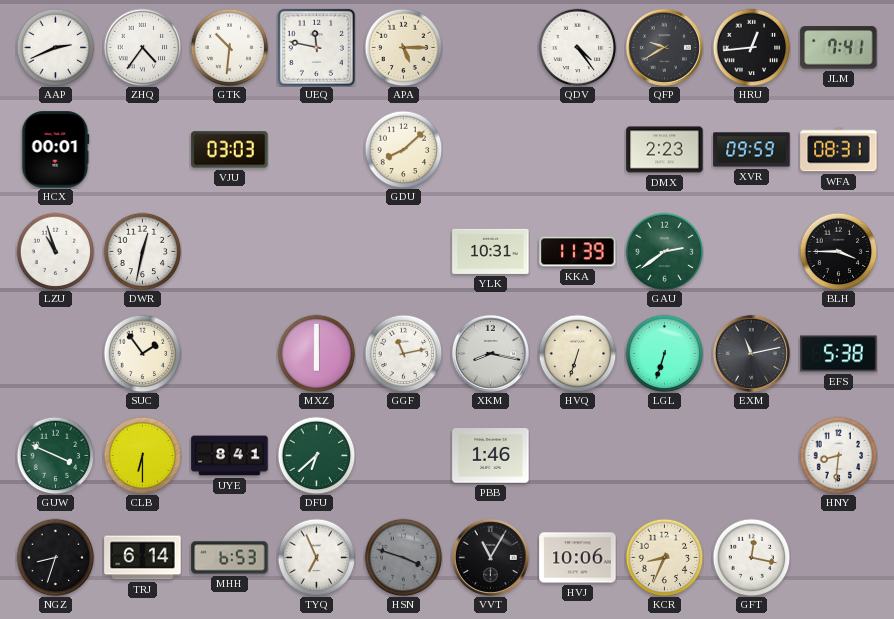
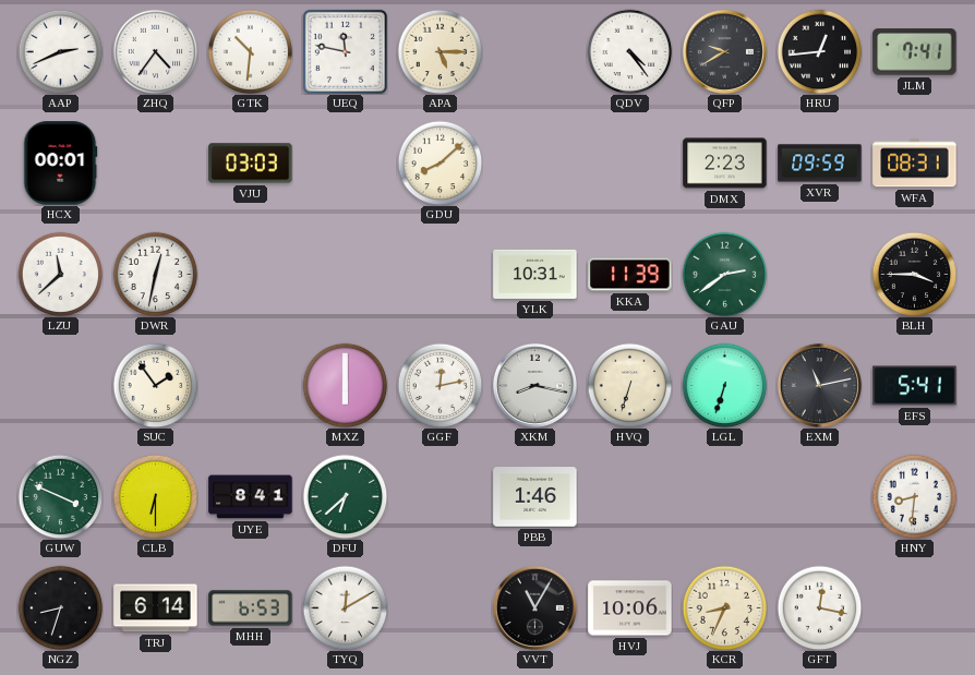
LZU: 10:57 -> 11:38 (60, 274)
GGF: 11:13 -> 12:13 (440, 385)
EFS: 5:38 -> 5:41 (915, 386)
TYQ: 6:56 -> 12:10 (345, 607)
HSN: 3:48 -> none (403, 557)
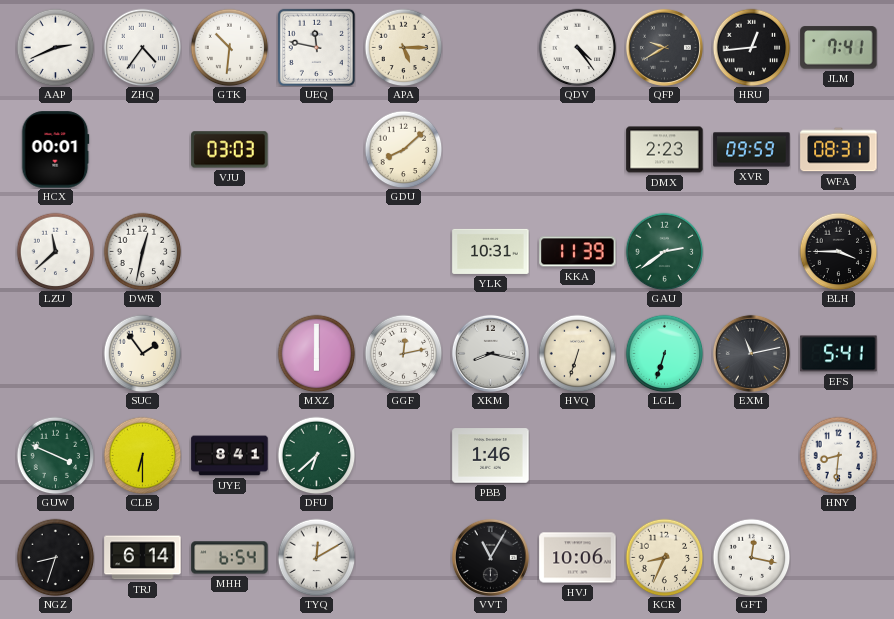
MHH: 6:53 -> 6:54 (230, 558)
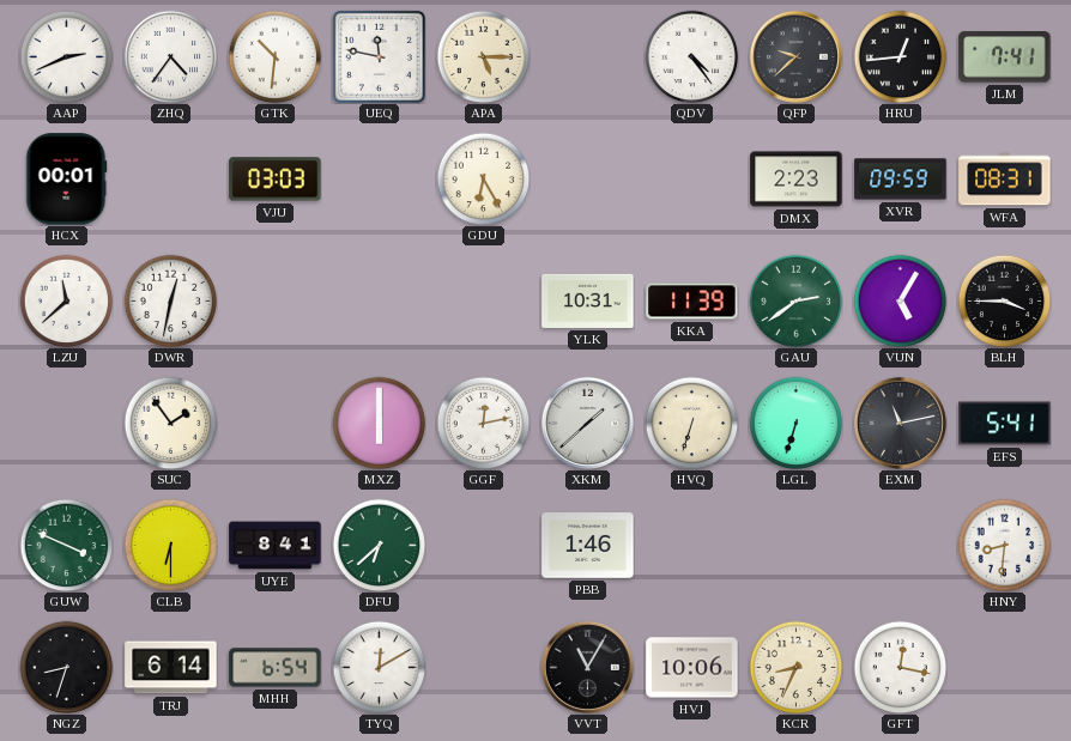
QFP: 9:40 -> 9:38 (795, 56)
GDU: 8:08 -> 6:25 (483, 178)
VUN: none -> 5:05 (900, 300)
XKM: 8:17 -> 1:38 (587, 423)
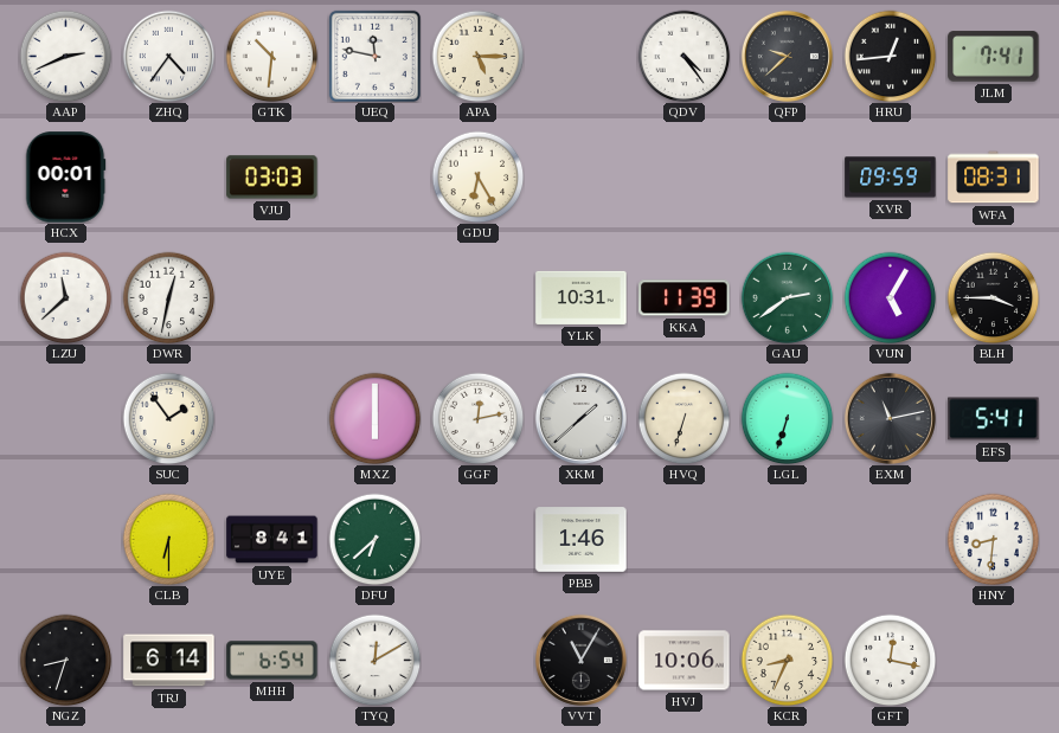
DMX: 2:23 -> none (797, 180)
GUW: 3:49 -> none (66, 545)
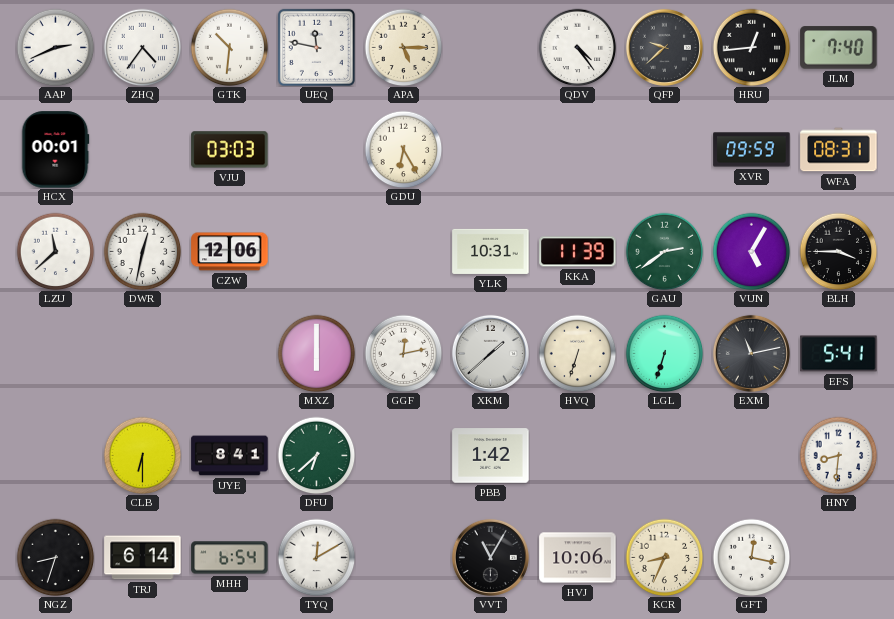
JLM: 7:41 -> 7:40 (839, 48)
CZW: none -> 12:06 (230, 252)
SUC: 1:54 -> none (168, 418)
PBB: 1:46 -> 1:42 (491, 456)
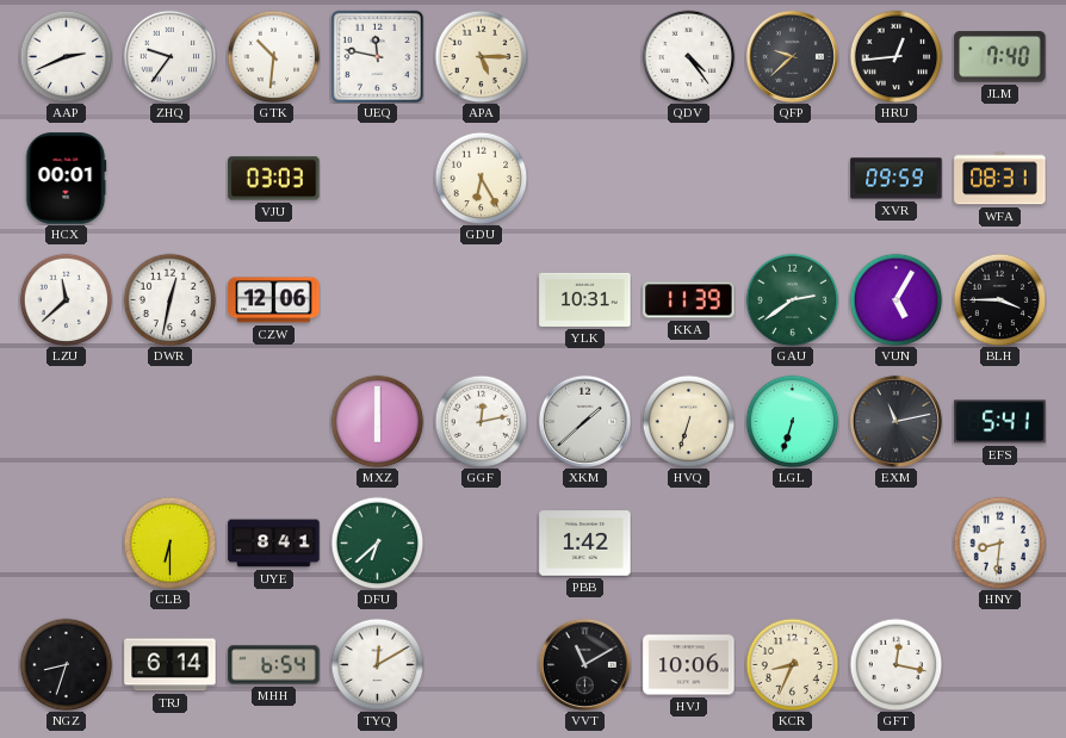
ZHQ: 4:36 -> 9:36 (169, 56)
VVT: 11:05 -> 11:10 (584, 664)
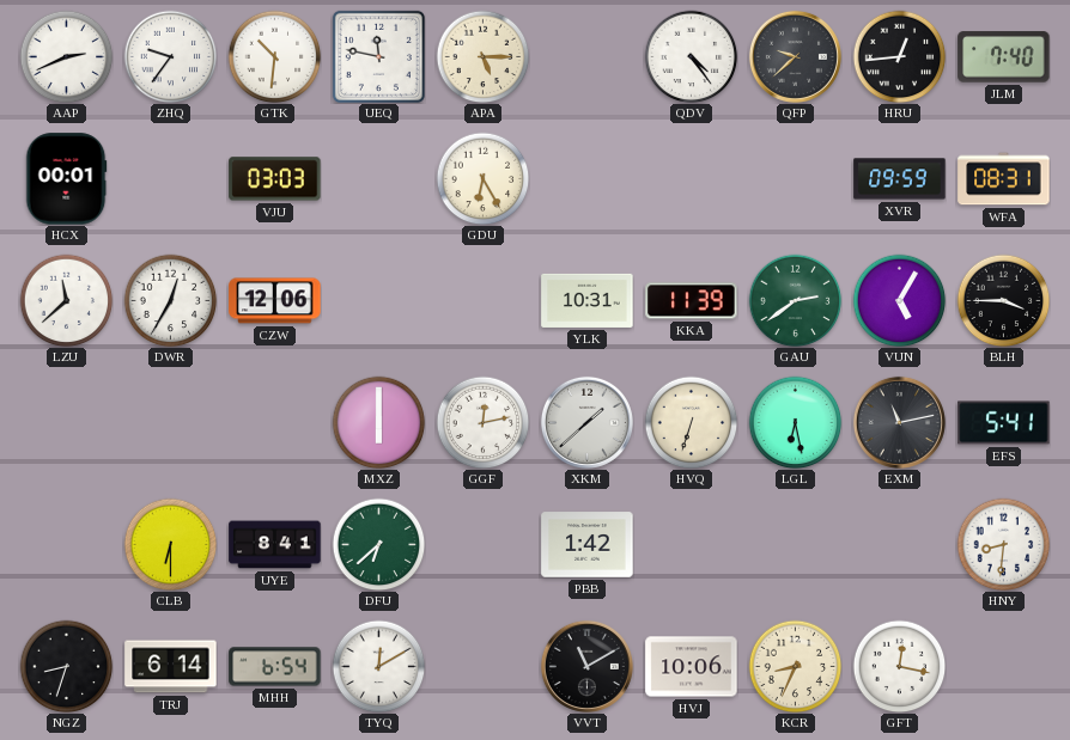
DWR: 12:32 -> 12:35 (170, 300)
LGL: 6:33 -> 6:28 (795, 422)
